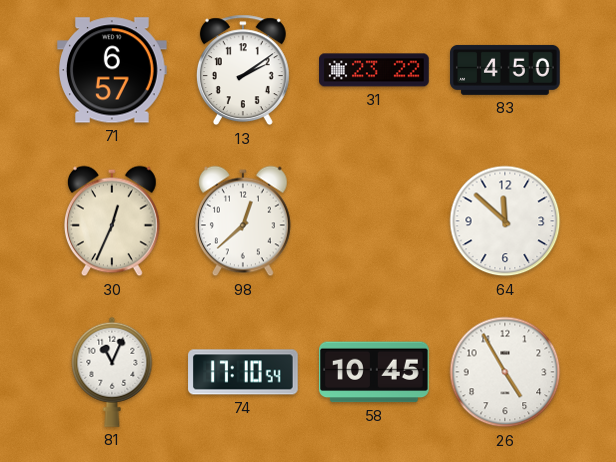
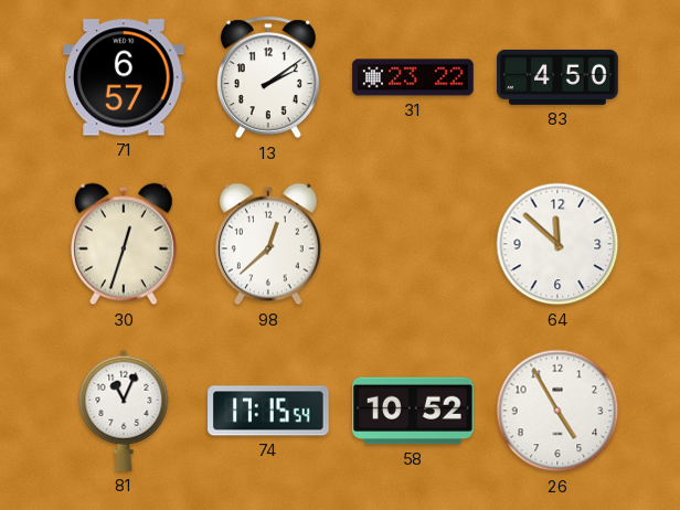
30: 12:34 -> 12:33 (124, 244)
74: 17:10 -> 17:15 (268, 411)
58: 10:45 -> 10:52 (414, 411)
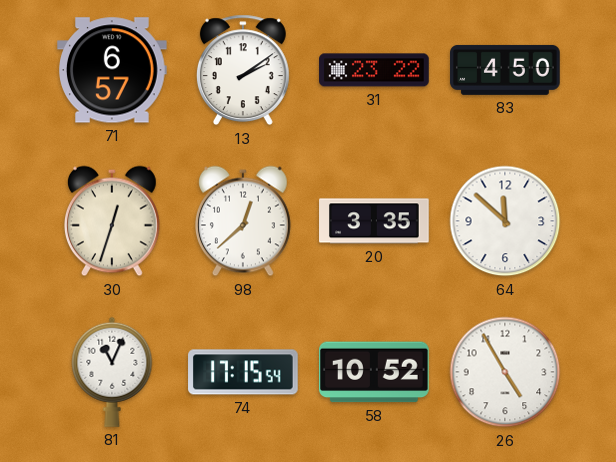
20: none -> 3:35 (374, 221)
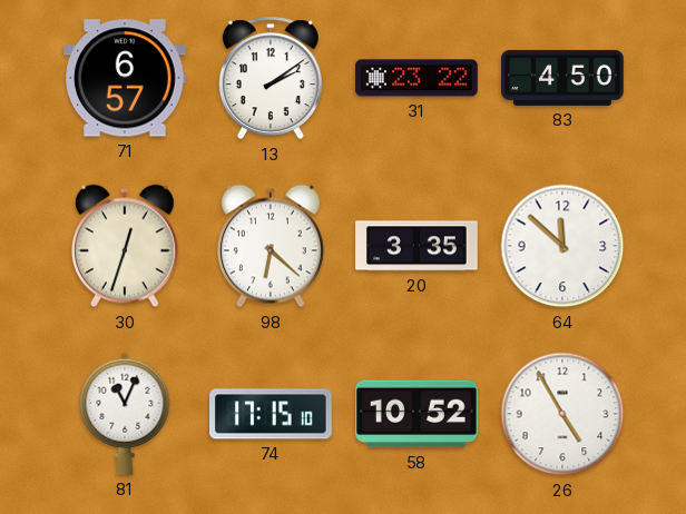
98: 12:38 -> 6:22 (271, 246)
74: 17:15:54 -> 17:15:10 (271, 414)
